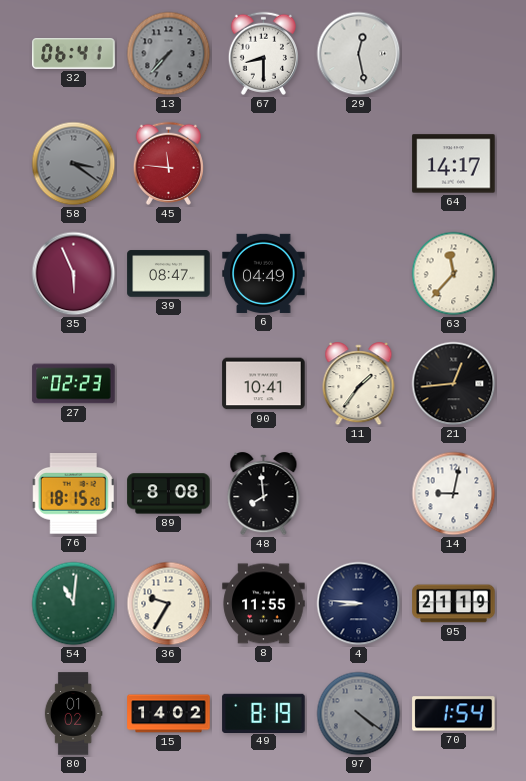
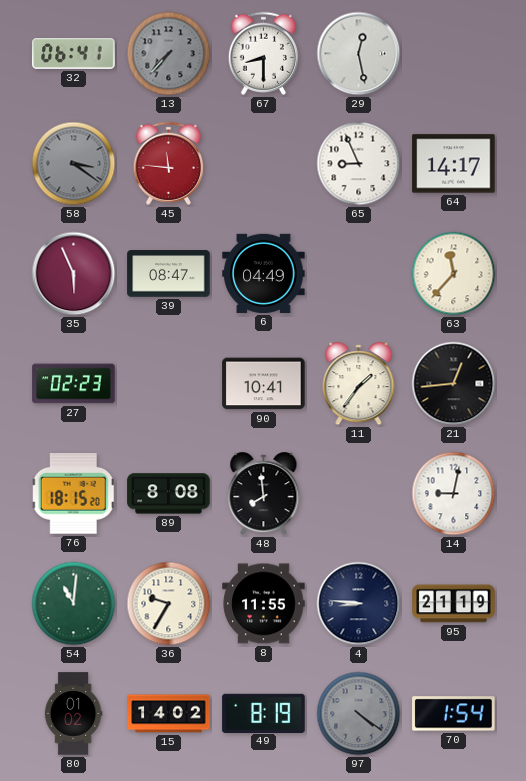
65: none -> 8:56 (359, 164)
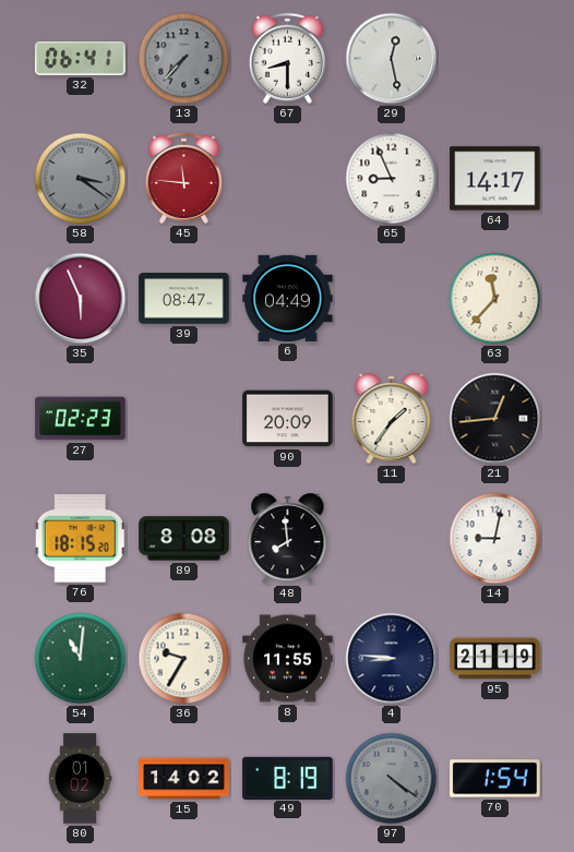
90: 10:41 -> 20:09 (288, 419)
